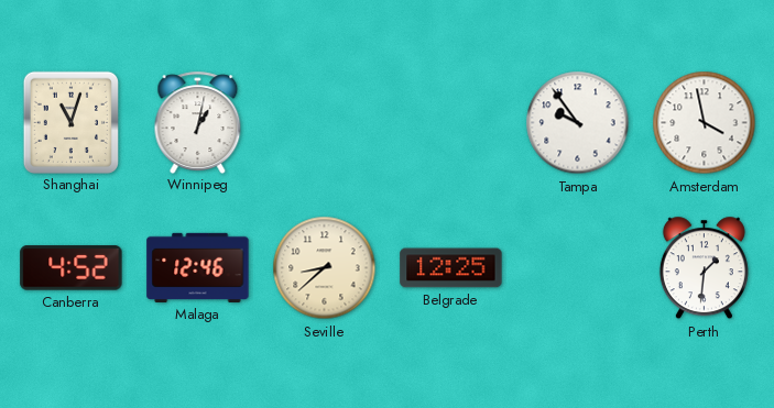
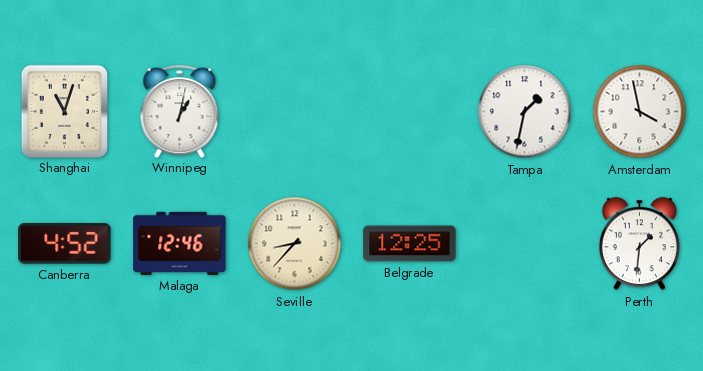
Tampa: 9:54 -> 1:32 (525, 112)
Seville: 8:38 -> 8:37 (295, 244)
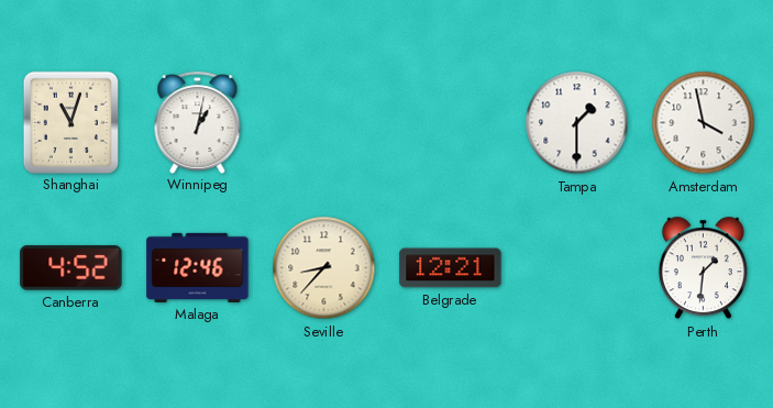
Tampa: 1:32 -> 1:30 (577, 123)
Belgrade: 12:25 -> 12:21 (451, 268)
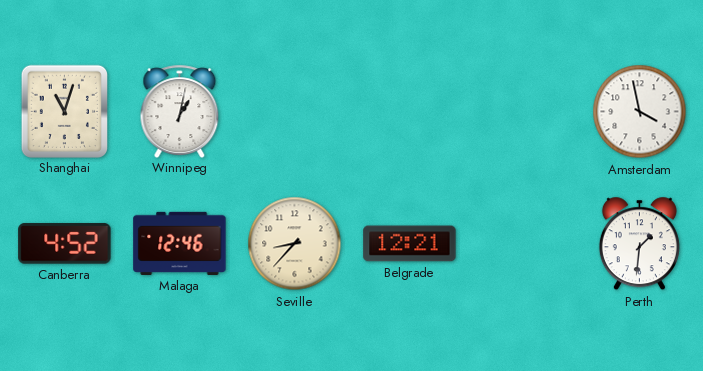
Tampa: 1:30 -> none (577, 123)
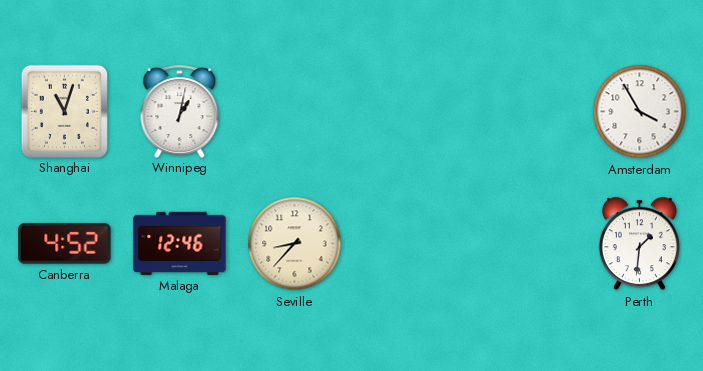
Amsterdam: 3:58 -> 3:55 (640, 112)
Belgrade: 12:21 -> none (410, 244)
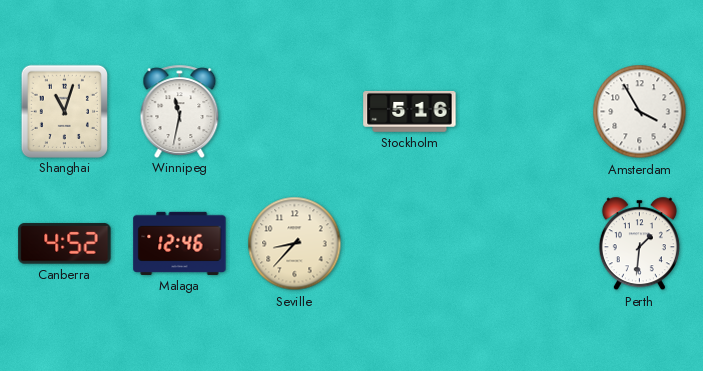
Winnipeg: 1:02 -> 11:32 (180, 111)
Stockholm: none -> 5:16 (410, 112)
